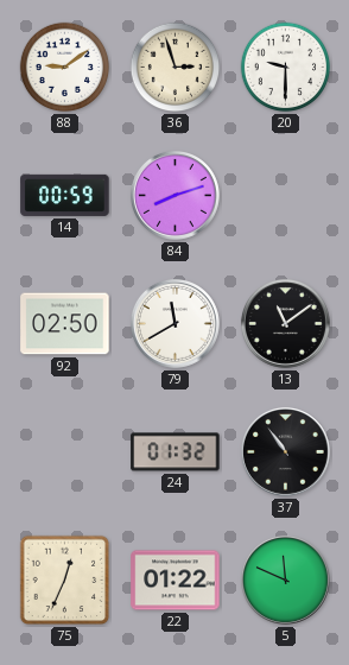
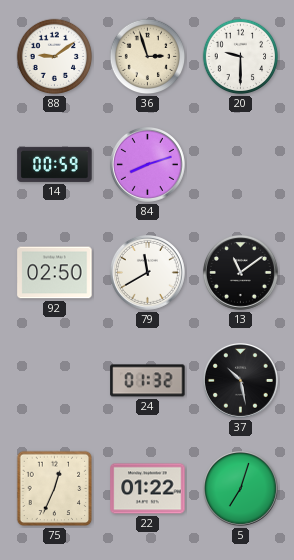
37: 10:54 -> 10:28 (240, 380)
5: 11:49 -> 7:03 (240, 488)
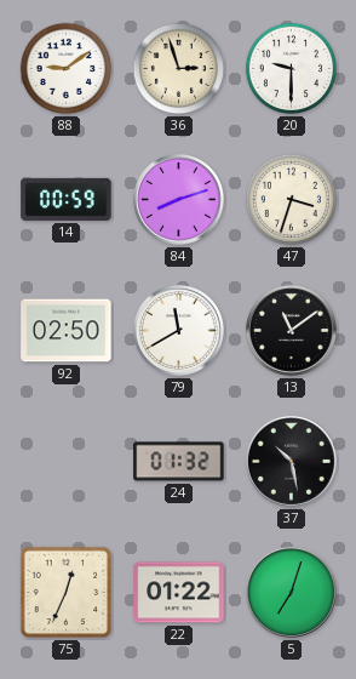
47: none -> 3:33 (292, 200)
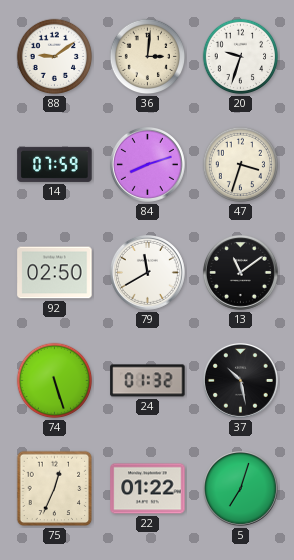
36: 2:57 -> 3:01 (148, 57)
20: 9:30 -> 9:33 (241, 57)
14: 00:59 -> 07:59 (55, 164)
74: none -> 5:27 (55, 381)
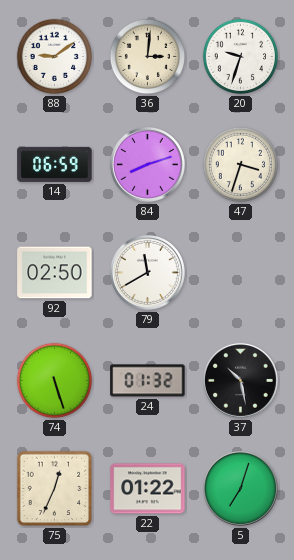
14: 07:59 -> 06:59 (55, 164)
13: 11:09 -> none (240, 272)
